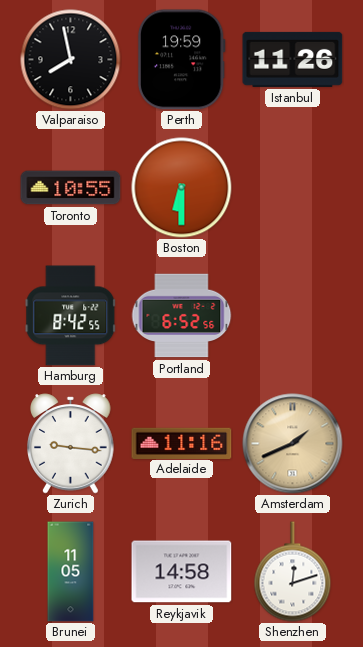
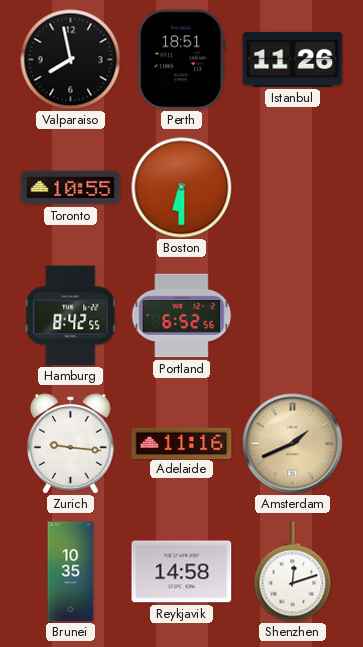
Perth: 19:59 -> 18:51 (181, 60)
Brunei: 11:05 -> 10:35 (71, 572)
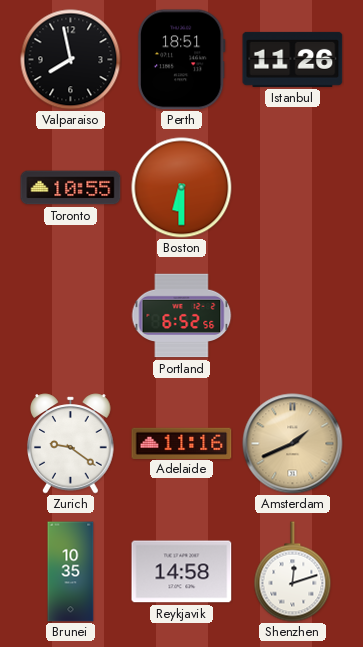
Hamburg: 8:42 -> none (71, 316)
Zurich: 9:16 -> 9:21 (71, 444)
